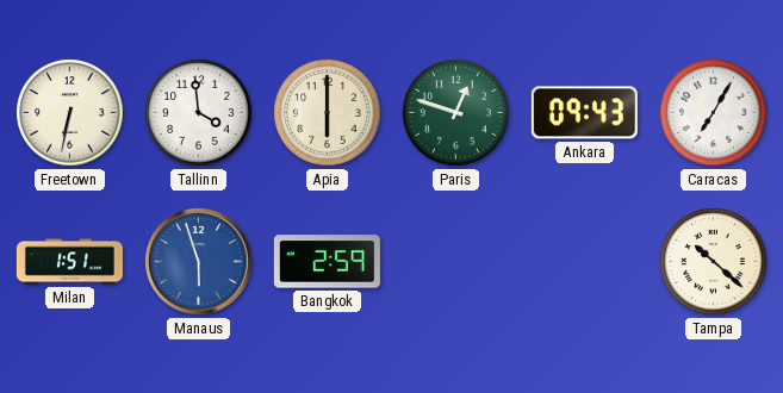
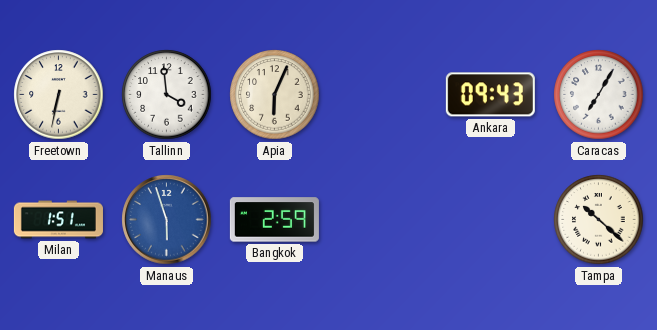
Apia: 6:00 -> 6:04 (275, 95)
Paris: 12:48 -> none (456, 113)
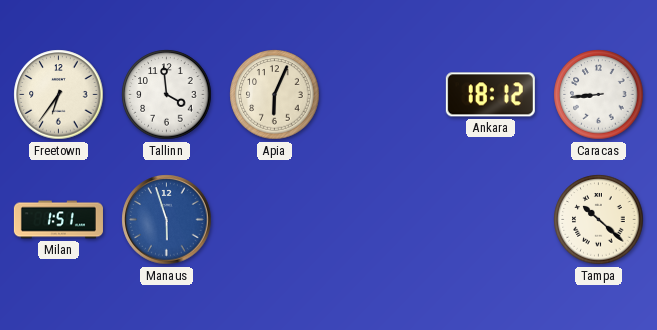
Freetown: 6:32 -> 6:36 (59, 95)
Ankara: 09:43 -> 18:12 (490, 95)
Caracas: 7:05 -> 8:44 (599, 95)
Bangkok: 2:59 -> none (274, 220)
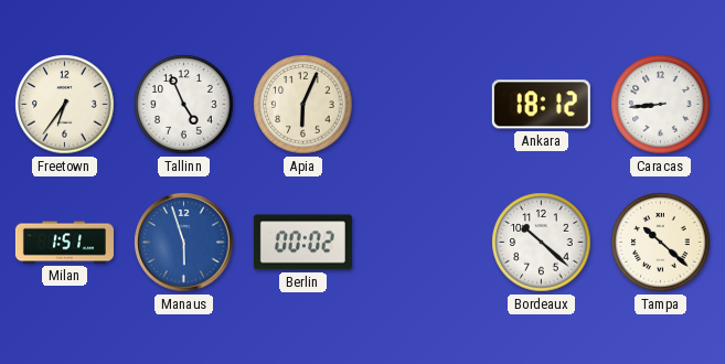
Tallinn: 3:59 -> 4:56 (184, 105)
Berlin: none -> 00:02 (302, 243)
Bordeaux: none -> 10:22 (542, 243)
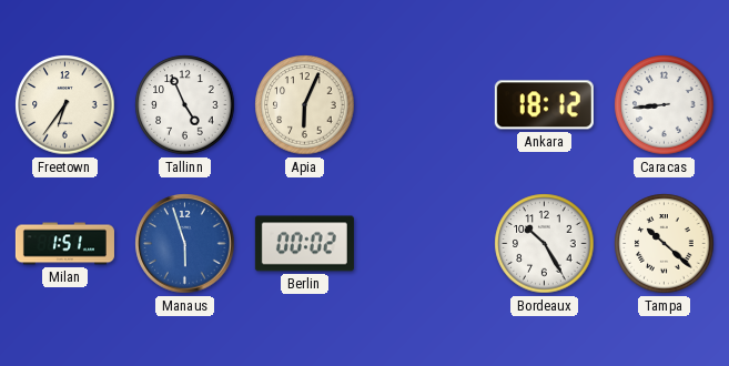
Bordeaux: 10:22 -> 10:25 (545, 244)
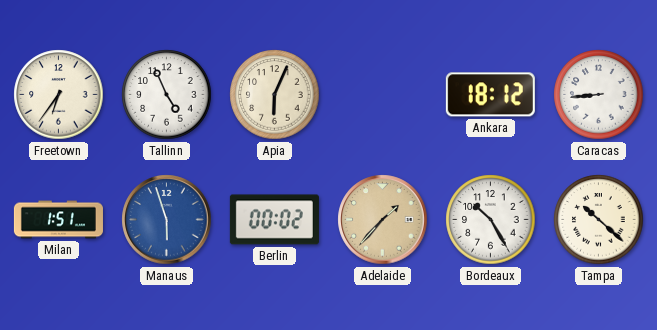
Adelaide: none -> 1:37 (383, 220)
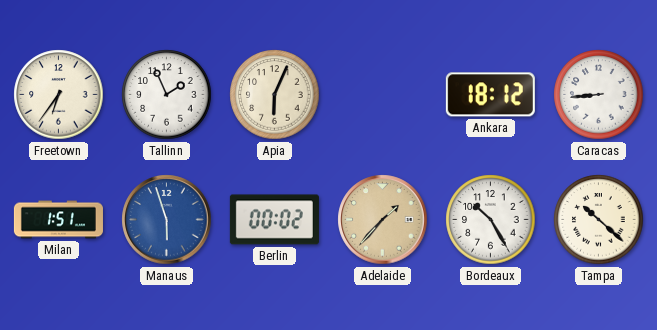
Tallinn: 4:56 -> 1:56 (167, 95)
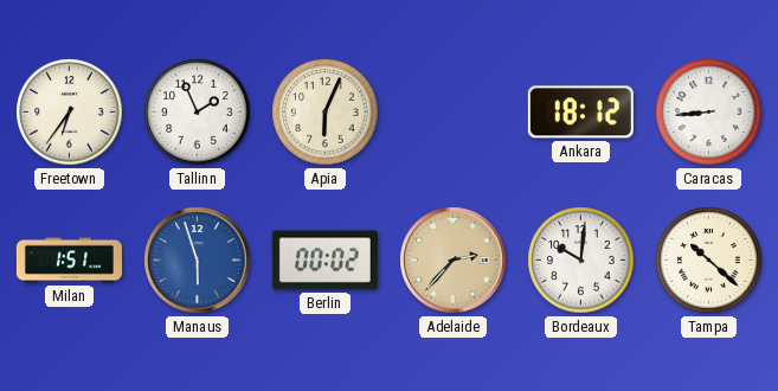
Adelaide: 1:37 -> 2:37 (454, 261)
Bordeaux: 10:25 -> 10:01 (581, 261)
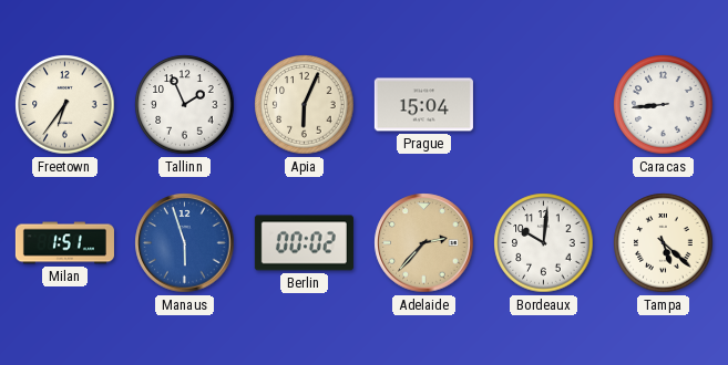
Prague: none -> 15:04 (423, 105)
Ankara: 18:12 -> none (580, 113)
Tampa: 10:22 -> 5:22 (664, 243)
